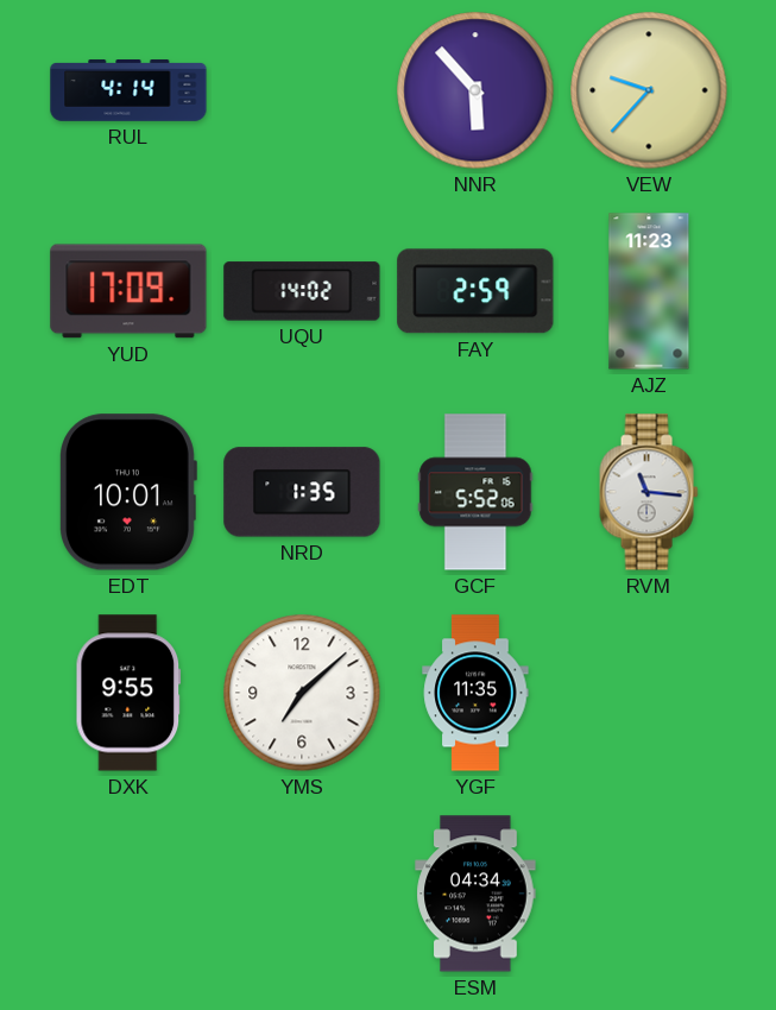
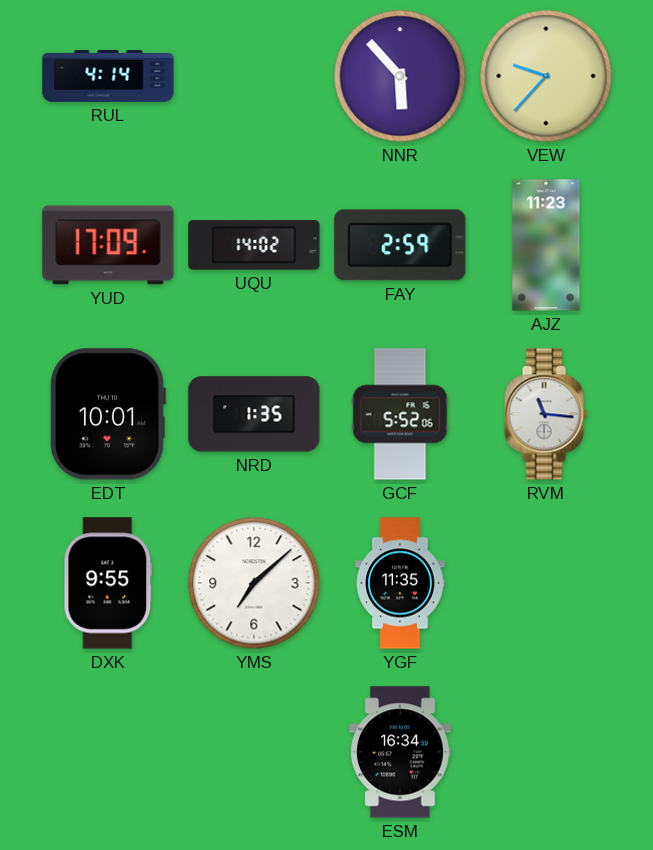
ESM: 04:34 -> 16:34 (400, 752)
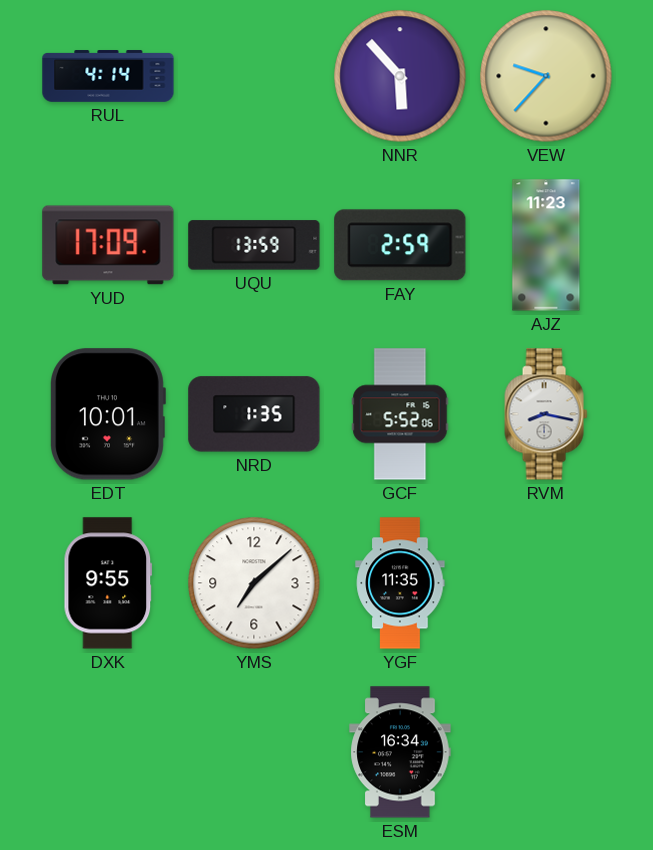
UQU: 14:02 -> 13:59 (254, 245)
RVM: 11:16 -> 8:17 (546, 414)
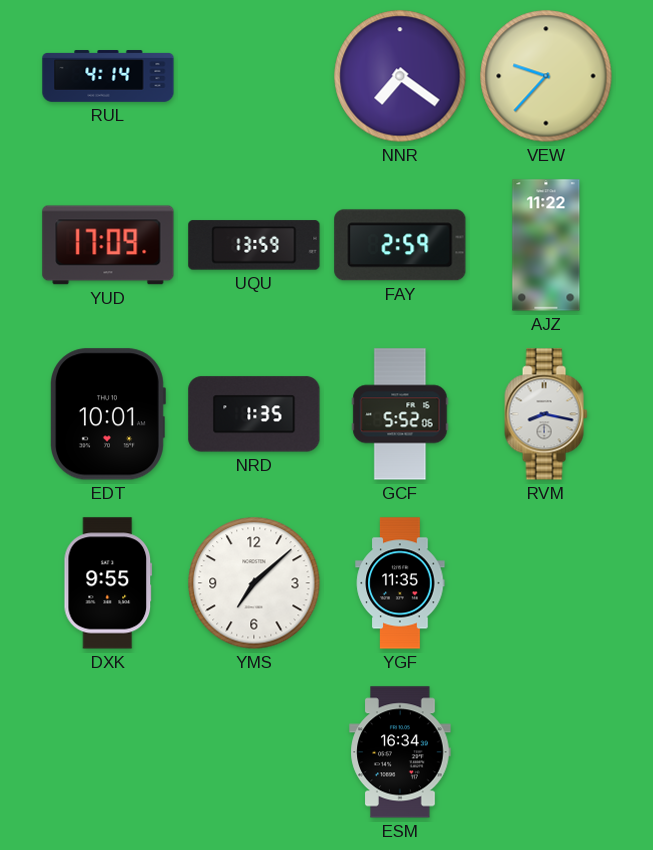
NNR: 5:53 -> 7:21 (400, 76)
AJZ: 11:23 -> 11:22 (546, 245)
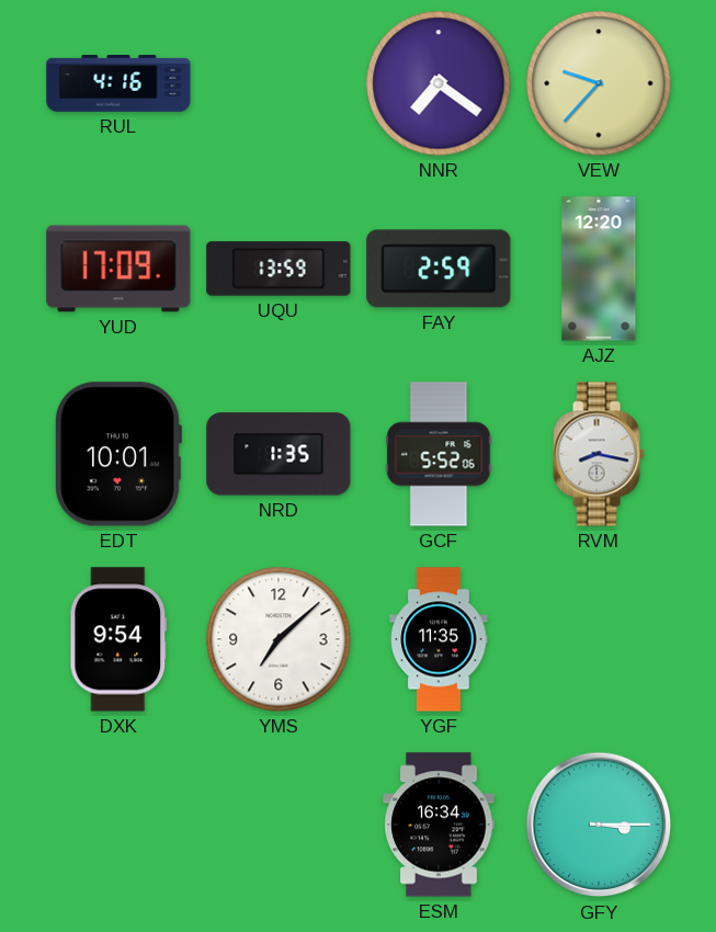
RUL: 4:14 -> 4:16 (118, 83)
AJZ: 11:22 -> 12:20 (599, 269)
DXK: 9:55 -> 9:54 (118, 639)
GFY: none -> 3:15 (599, 825)
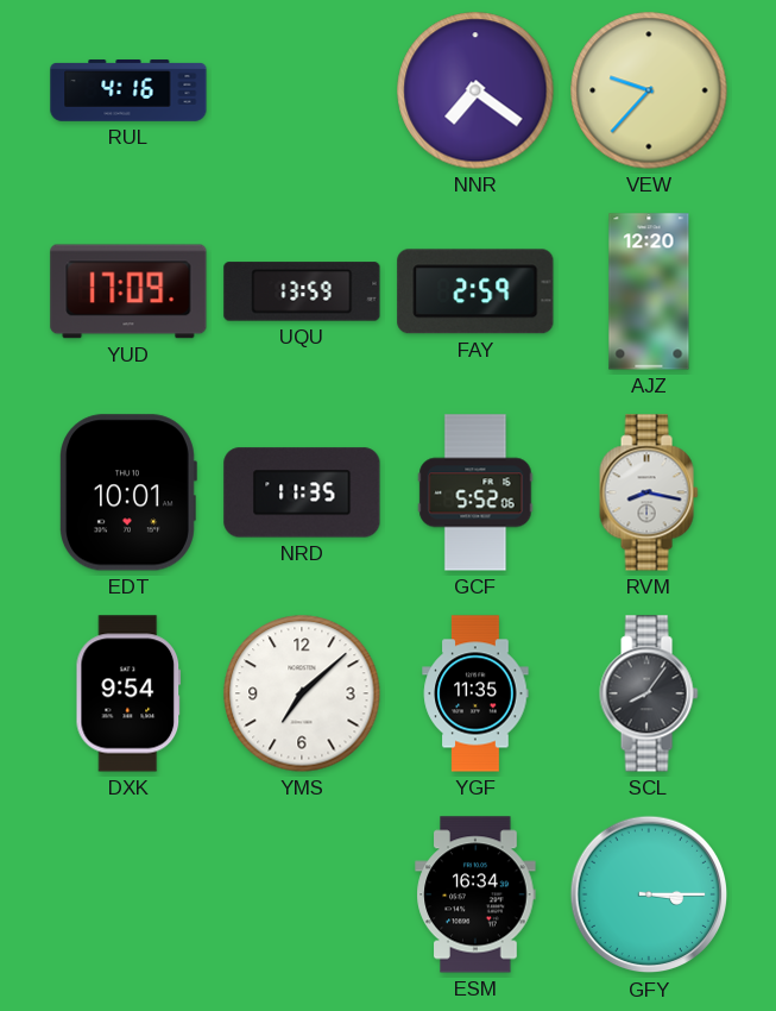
NRD: 1:35 -> 11:35 (302, 492)
SCL: none -> 8:06 (649, 693)
